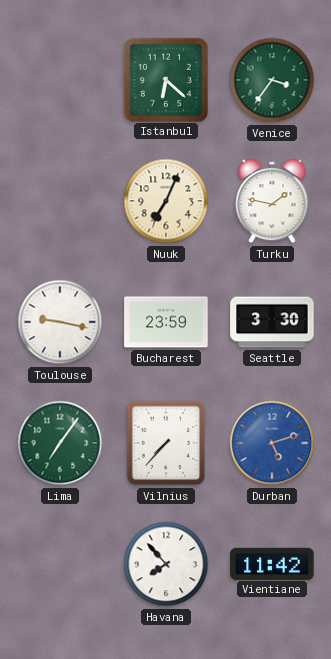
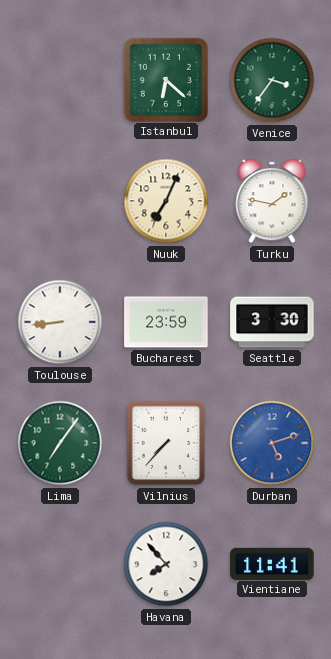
Toulouse: 9:17 -> 8:44 (60, 322)
Vientiane: 11:42 -> 11:41 (272, 563)
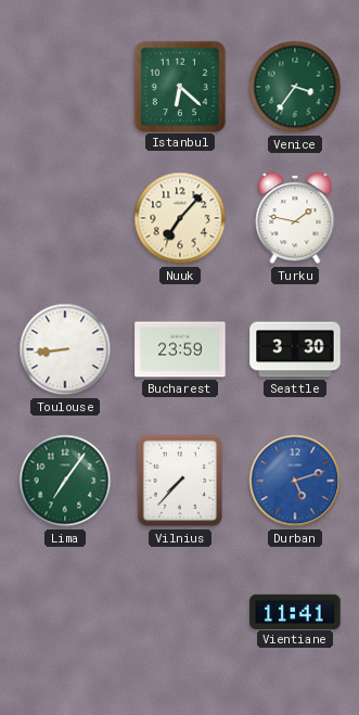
Nuuk: 7:04 -> 7:07 (180, 218)
Havana: 7:53 -> none (166, 564)
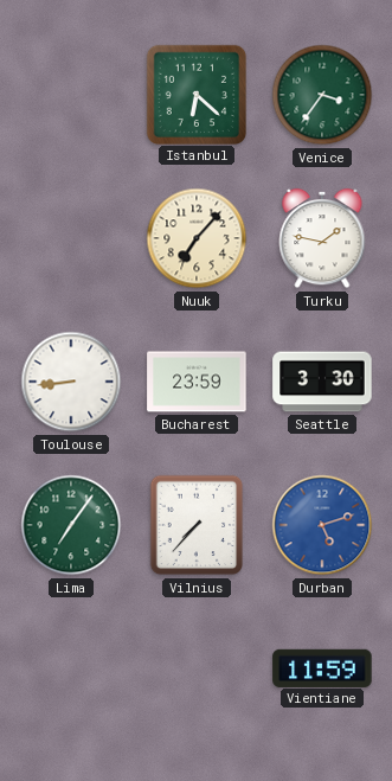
Vientiane: 11:41 -> 11:59 (322, 667)
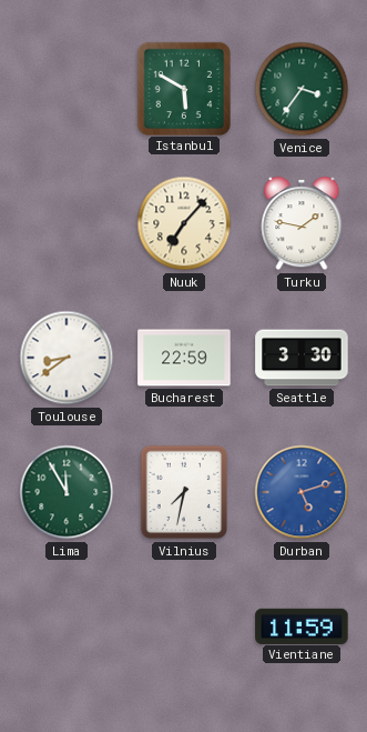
Istanbul: 6:22 -> 5:50 (183, 88)
Toulouse: 8:44 -> 8:39 (67, 358)
Bucharest: 23:59 -> 22:59 (184, 358)
Lima: 7:06 -> 11:55 (67, 492)
Vilnius: 7:37 -> 7:32 (184, 492)
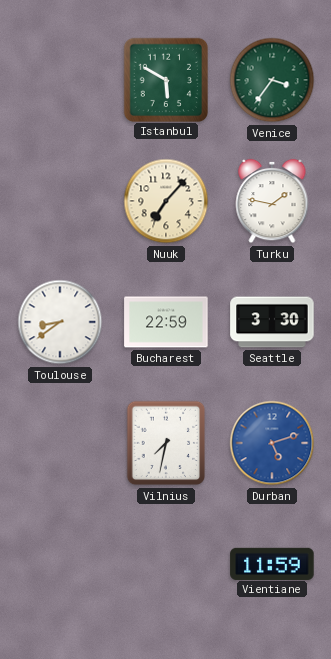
Lima: 11:55 -> none (67, 492)
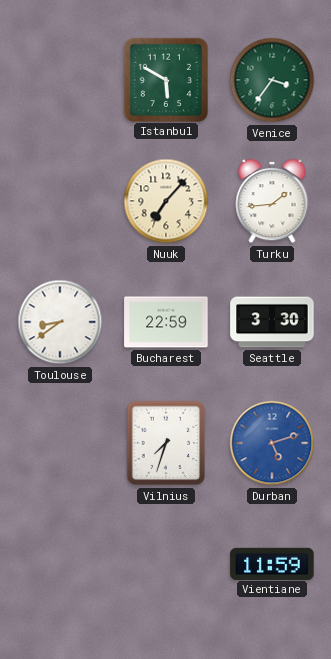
Turku: 1:47 -> 1:44 (272, 201)
Vilnius: 7:32 -> 7:33 (166, 443)
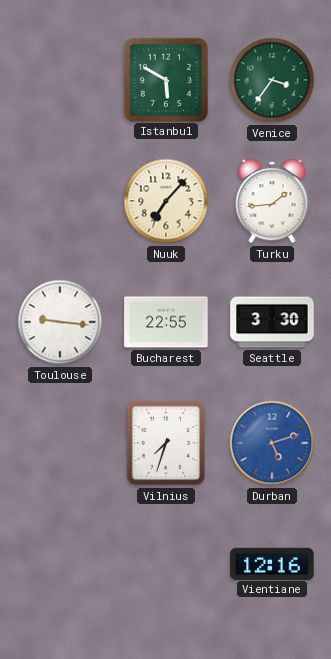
Toulouse: 8:39 -> 9:16 (60, 322)
Bucharest: 22:59 -> 22:55 (166, 322)
Vientiane: 11:59 -> 12:16 (272, 563)
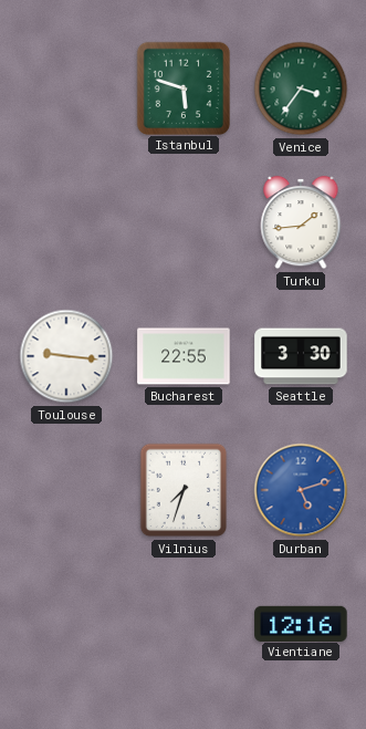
Istanbul: 5:50 -> 5:48 (182, 87)
Nuuk: 7:07 -> none (166, 201)
